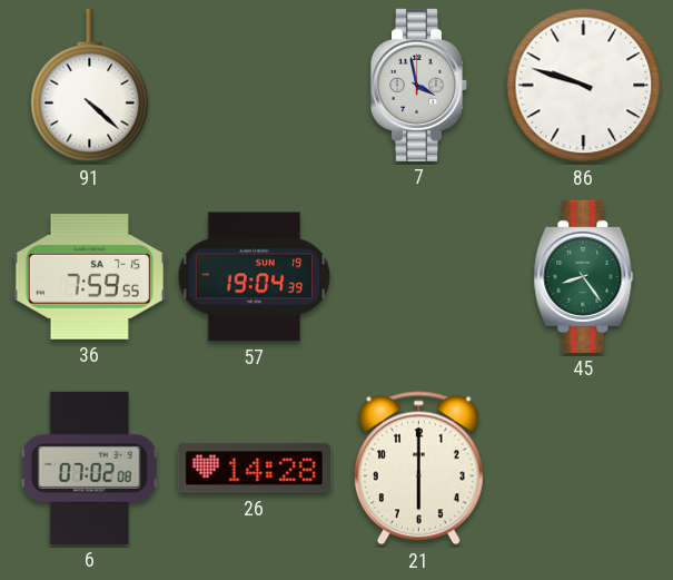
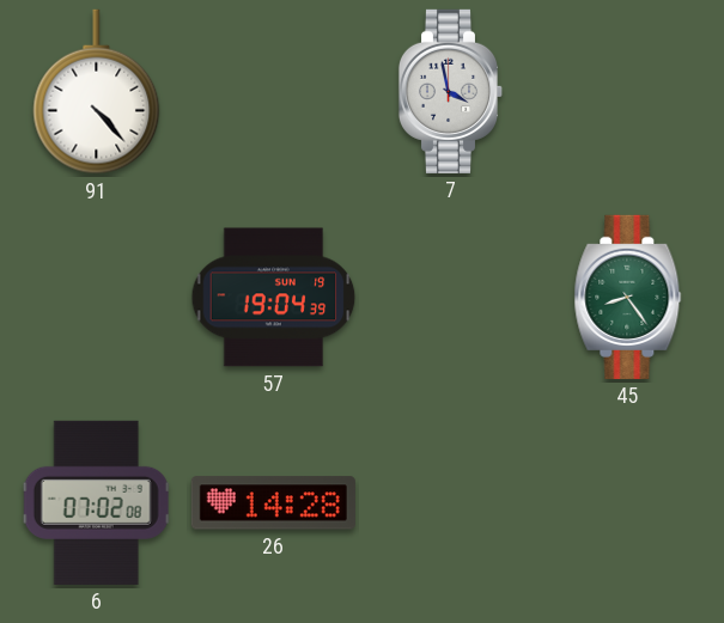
91: 4:22 -> 4:23 (97, 92)
86: 9:48 -> none (584, 86)
36: 7:59 -> none (89, 277)
21: 6:00 -> none (418, 469)
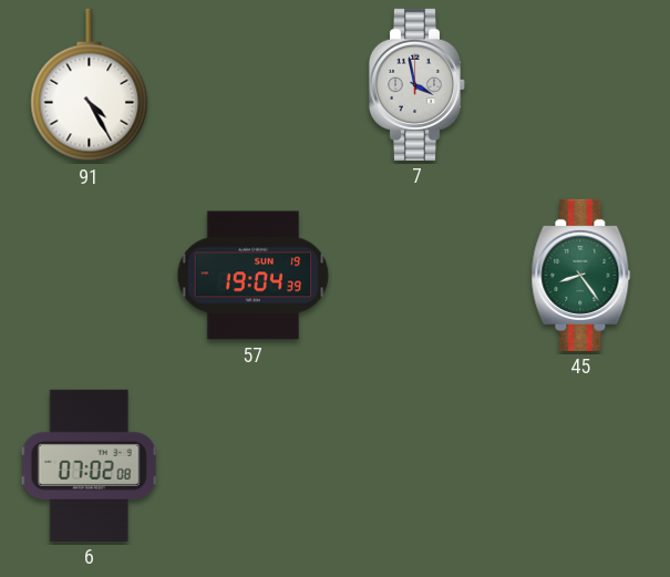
91: 4:23 -> 4:25 (90, 85)
26: 14:28 -> none (273, 503)
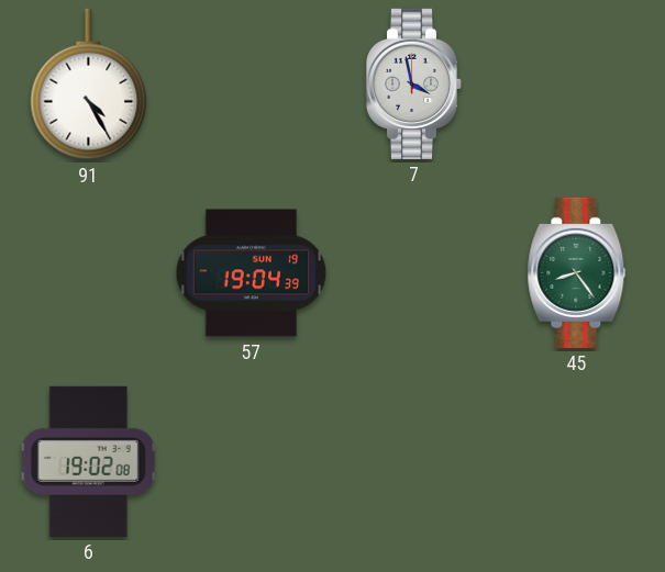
6: 07:02 -> 19:02 (89, 461)
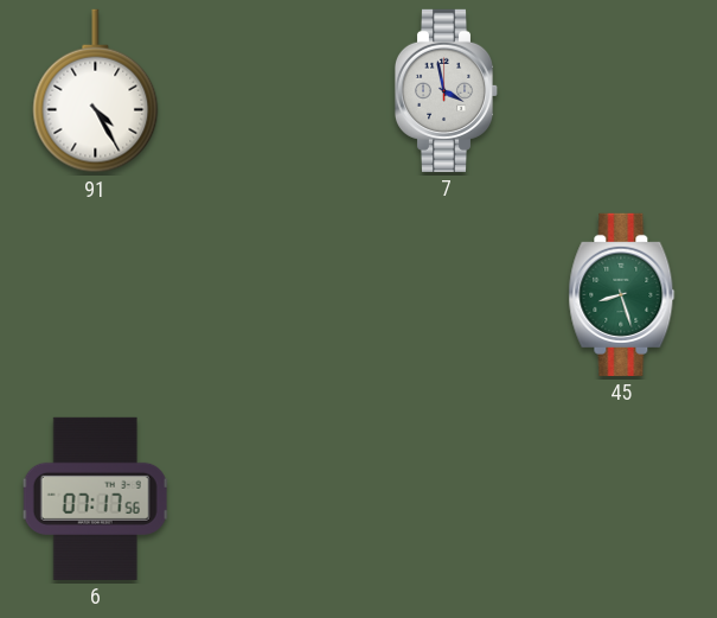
57: 19:04 -> none (252, 273)
45: 8:24 -> 8:27 (622, 294)
6: 19:02 -> 07:17 (96, 498)
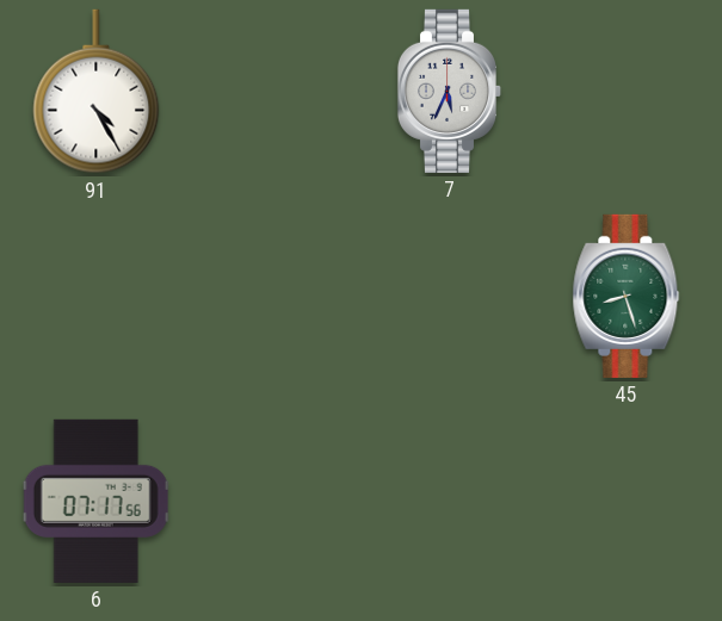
7: 3:58 -> 5:34 (450, 91)
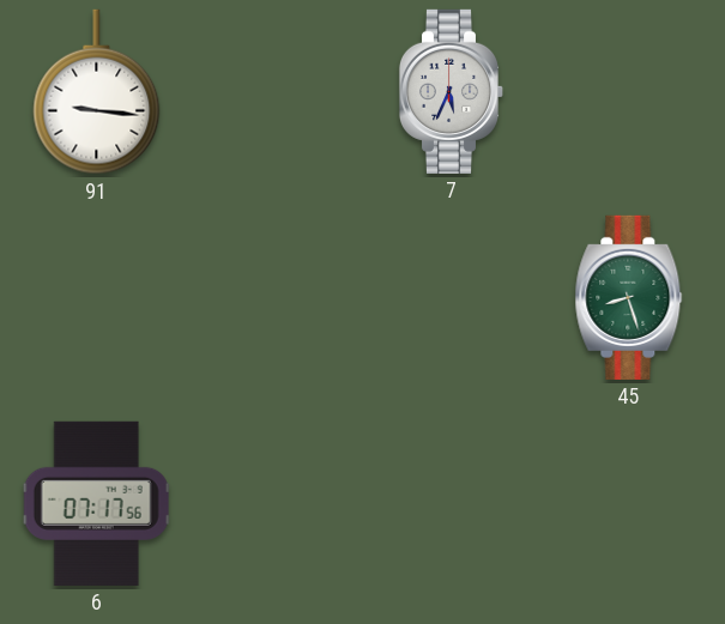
91: 4:25 -> 9:16 (97, 92)
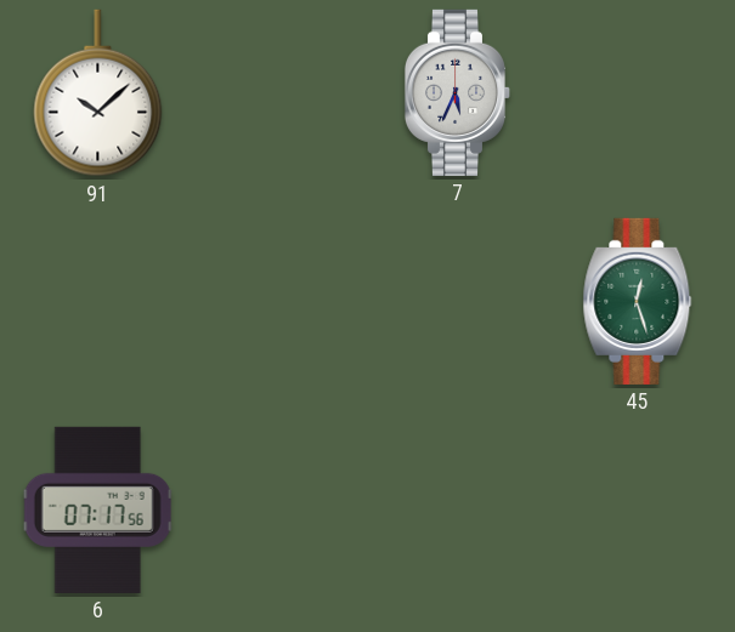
91: 9:16 -> 10:08 (98, 93)
45: 8:27 -> 12:27 (638, 301)
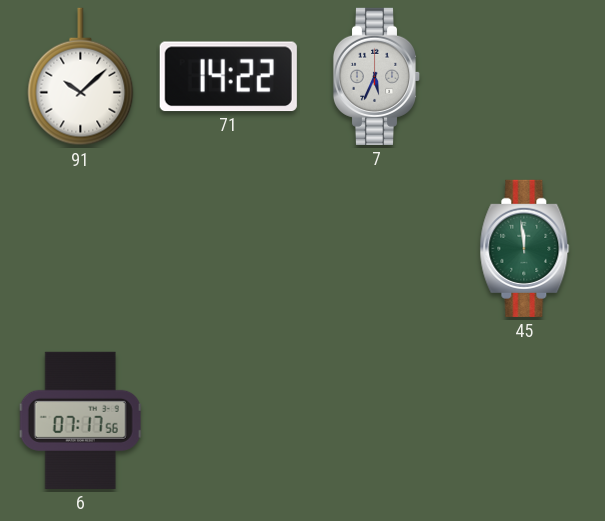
71: none -> 14:22 (228, 76)
45: 12:27 -> 11:59 (525, 248)
